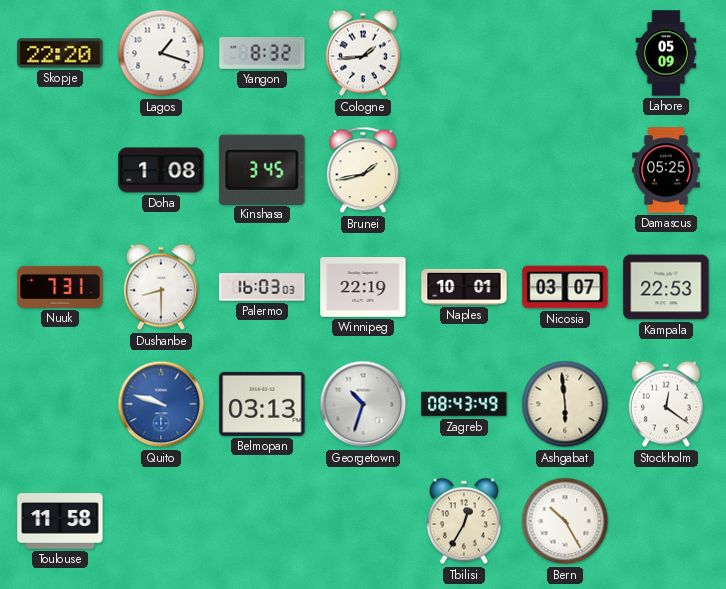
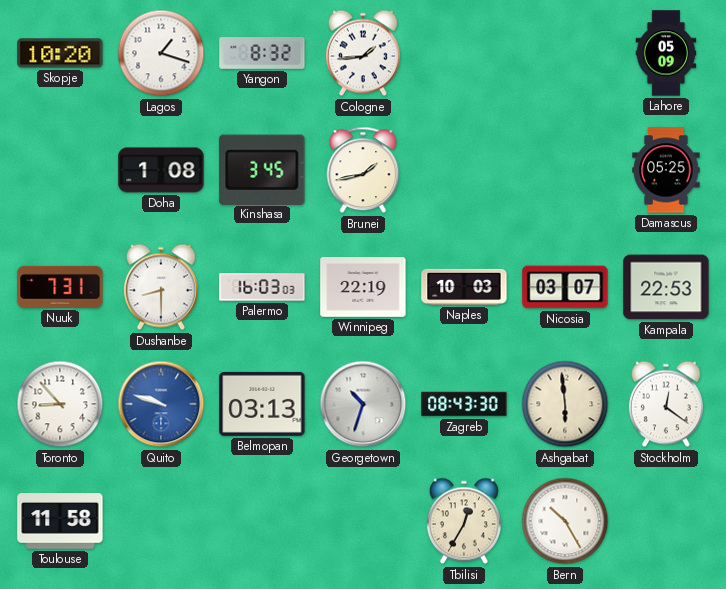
Skopje: 22:20 -> 10:20 (60, 53)
Naples: 10:01 -> 10:03 (464, 287)
Toronto: none -> 8:53 (60, 404)
Zagreb: 08:43:49 -> 08:43:30 (464, 404)
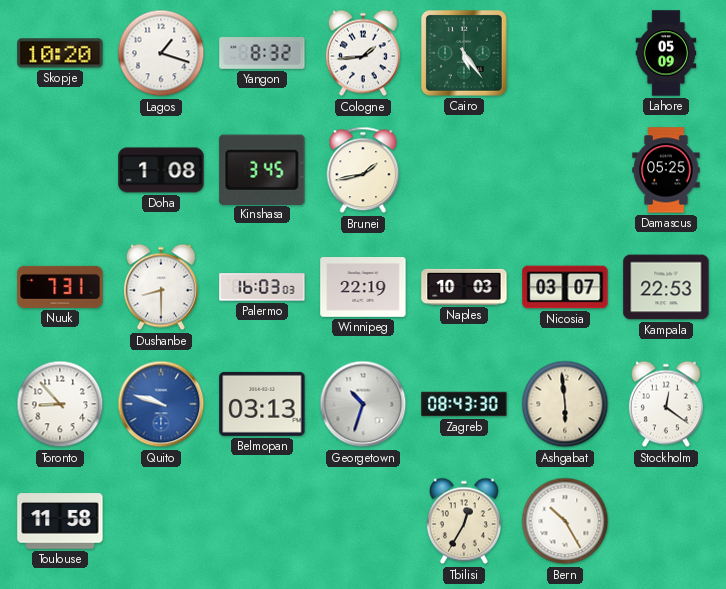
Cairo: none -> 5:24 (465, 54)
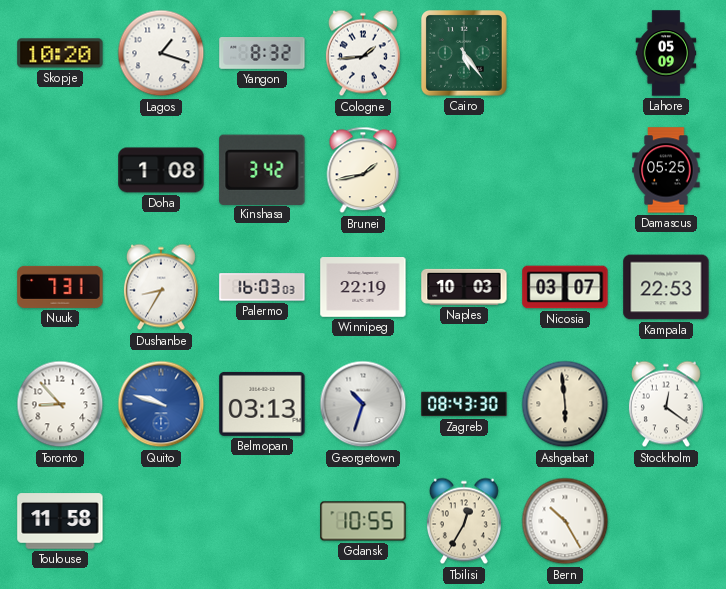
Kinshasa: 3:45 -> 3:42 (262, 169)
Dushanbe: 8:30 -> 8:35 (161, 287)
Gdansk: none -> 10:55 (363, 521)
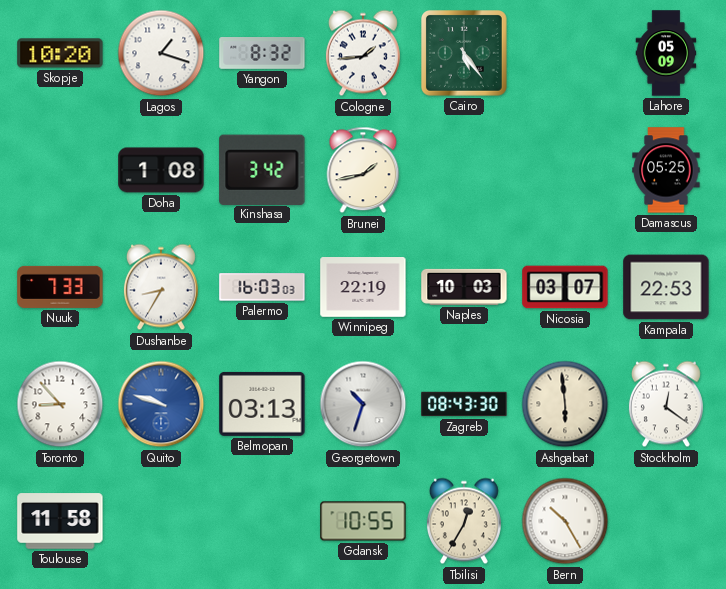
Nuuk: 7:31 -> 7:33 (60, 287)
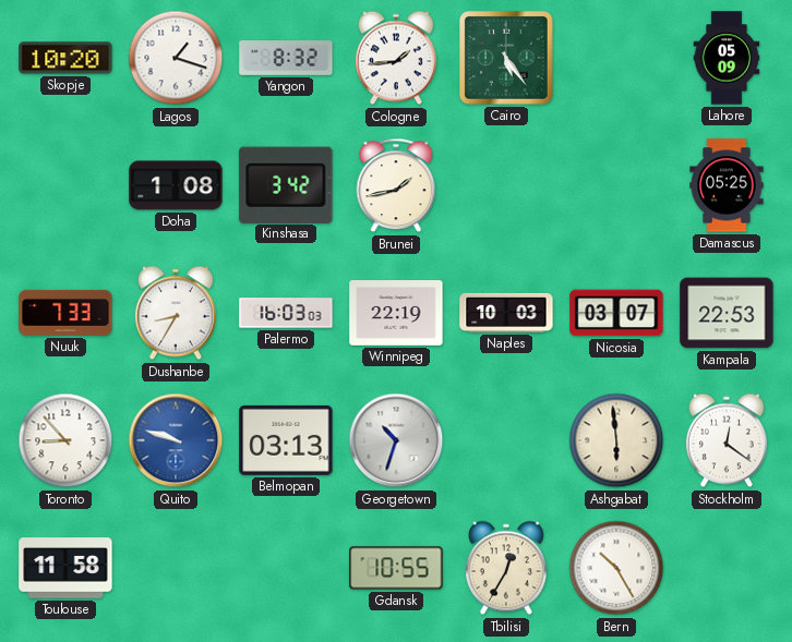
Zagreb: 08:43 -> none (464, 404)
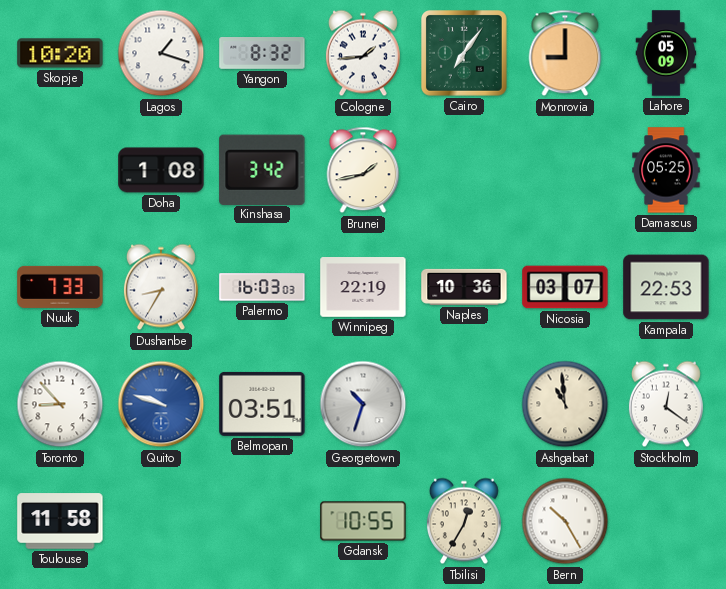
Cairo: 5:24 -> 7:06 (465, 54)
Monrovia: none -> 9:00 (565, 53)
Naples: 10:03 -> 10:36 (464, 287)
Belmopan: 03:13 -> 03:51 (262, 404)
Ashgabat: 5:59 -> 10:59 (565, 404)
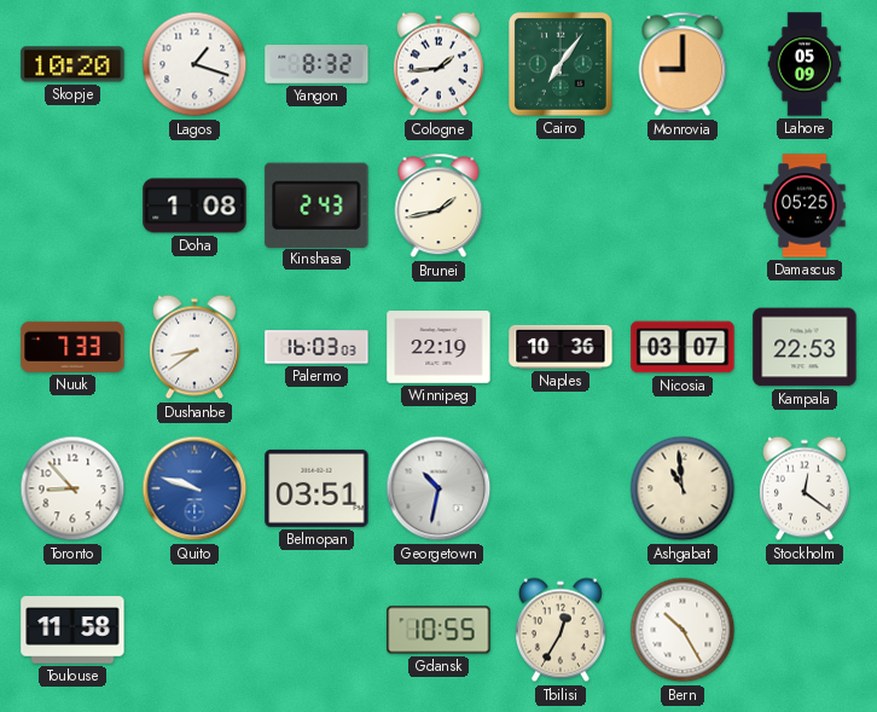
Kinshasa: 3:42 -> 2:43 (316, 204)
Dushanbe: 8:35 -> 8:39 (194, 347)
Georgetown: 10:33 -> 10:32 (438, 488)
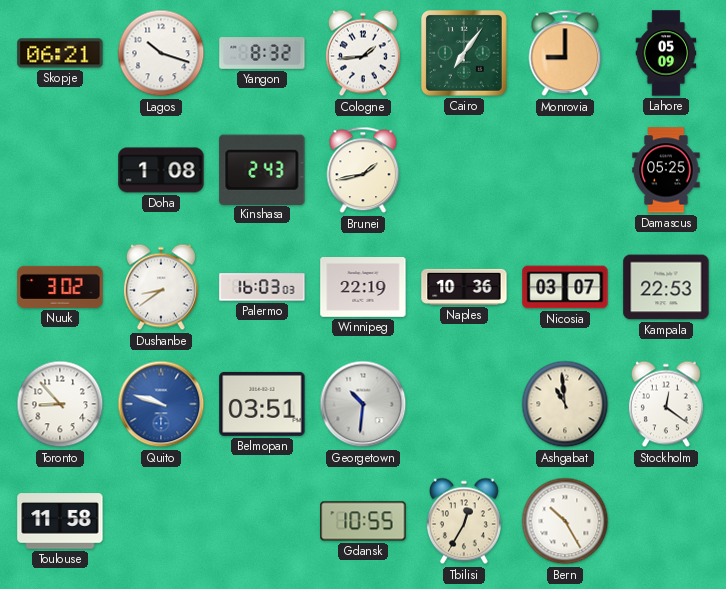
Skopje: 10:20 -> 06:21 (60, 53)
Lagos: 1:18 -> 10:18 (161, 53)
Nuuk: 7:33 -> 3:02 (60, 287)
Georgetown: 10:32 -> 10:31 (363, 404)
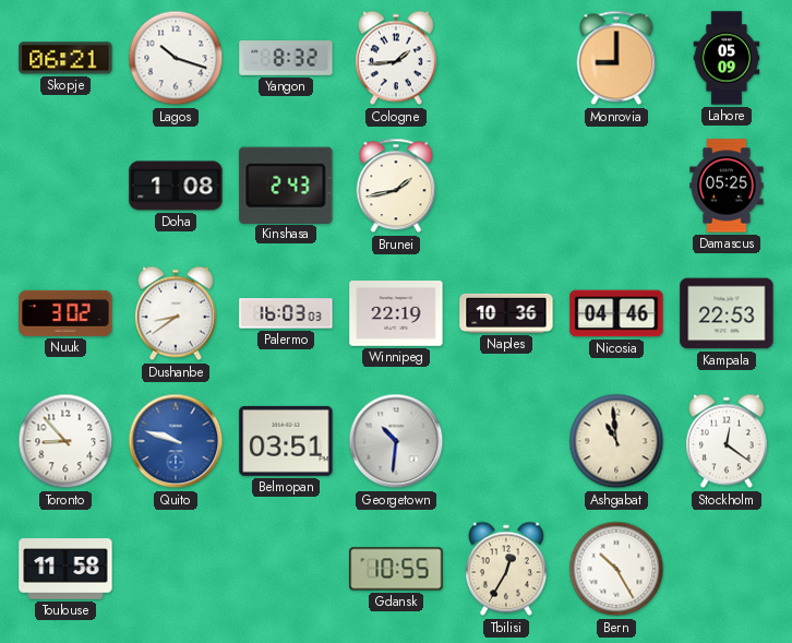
Cairo: 7:06 -> none (465, 54)
Nicosia: 03:07 -> 04:46 (616, 313)
